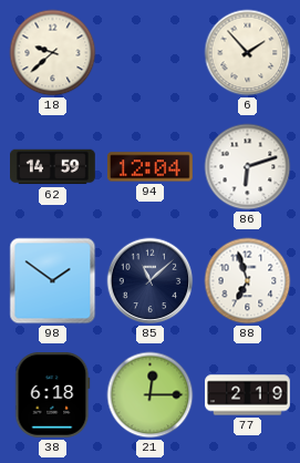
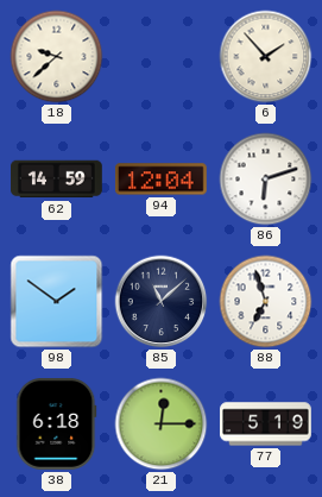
77: 2:19 -> 5:19 (266, 424)
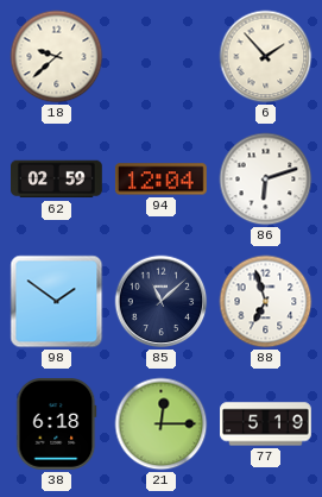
62: 14:59 -> 02:59 (57, 180)
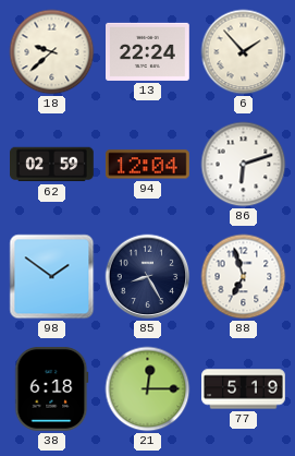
13: none -> 22:24 (148, 51)
85: 11:08 -> 8:25 (148, 277)
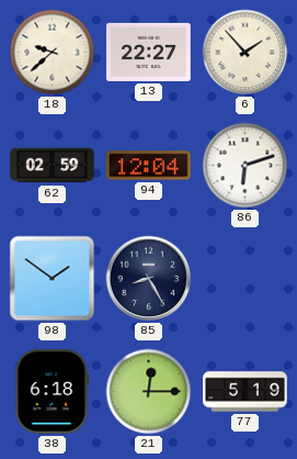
13: 22:24 -> 22:27 (149, 52)
88: 6:57 -> none (244, 277)
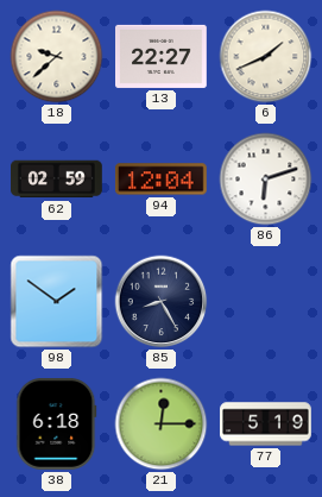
6: 1:53 -> 1:41 (266, 57)
